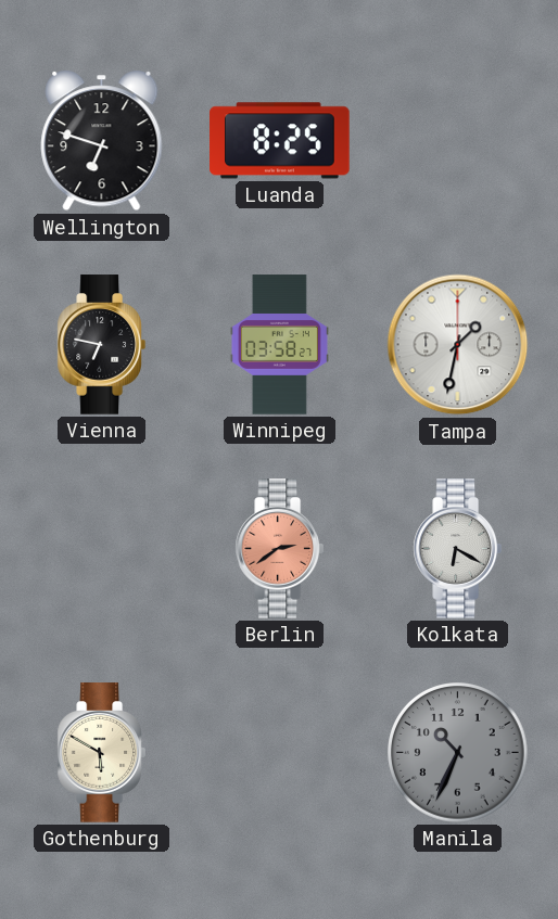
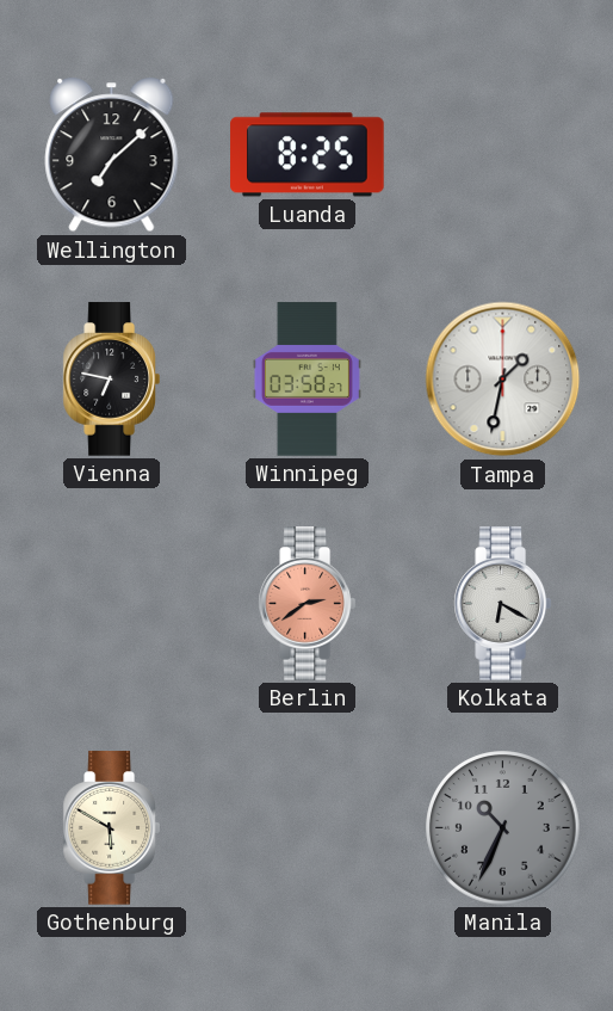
Wellington: 6:48 -> 7:08 (112, 155)
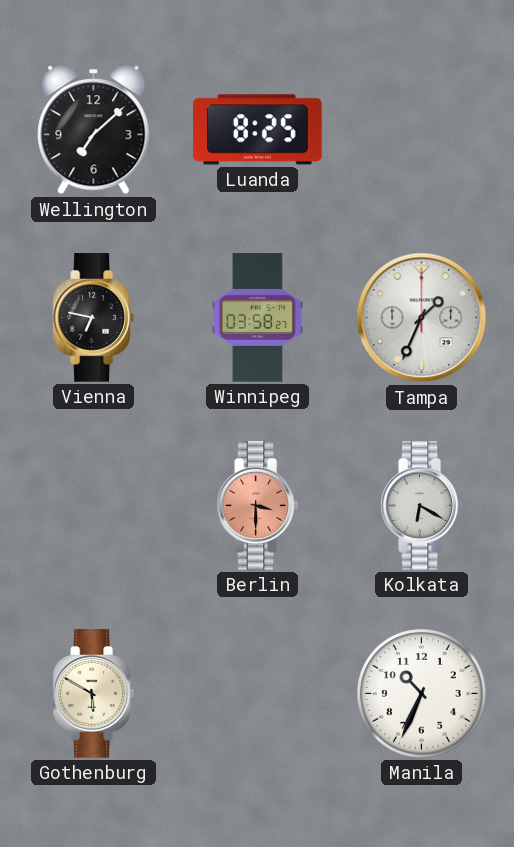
Tampa: 1:32 -> 1:34 (422, 318)
Berlin: 2:39 -> 3:30 (257, 506)
Manila dial: grey -> white (422, 694)
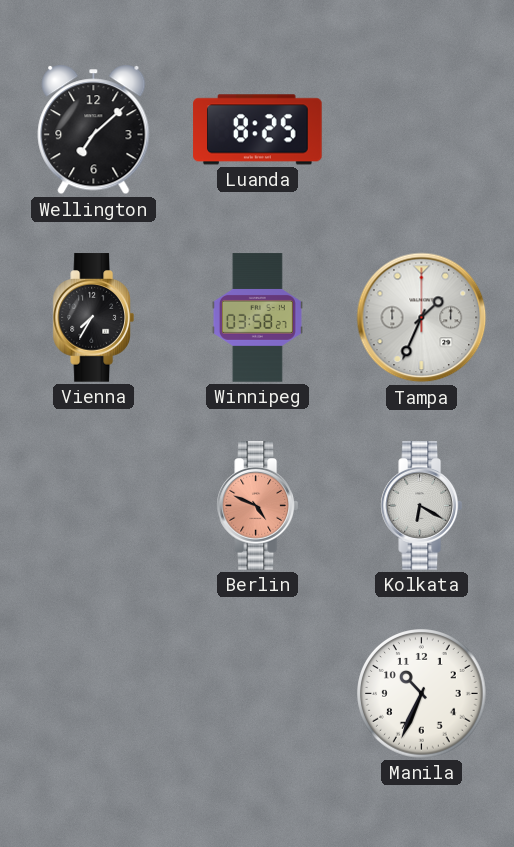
Vienna: 6:47 -> 7:35 (93, 318)
Berlin: 3:30 -> 4:49 (257, 506)
Gothenburg: 5:50 -> none (93, 694)
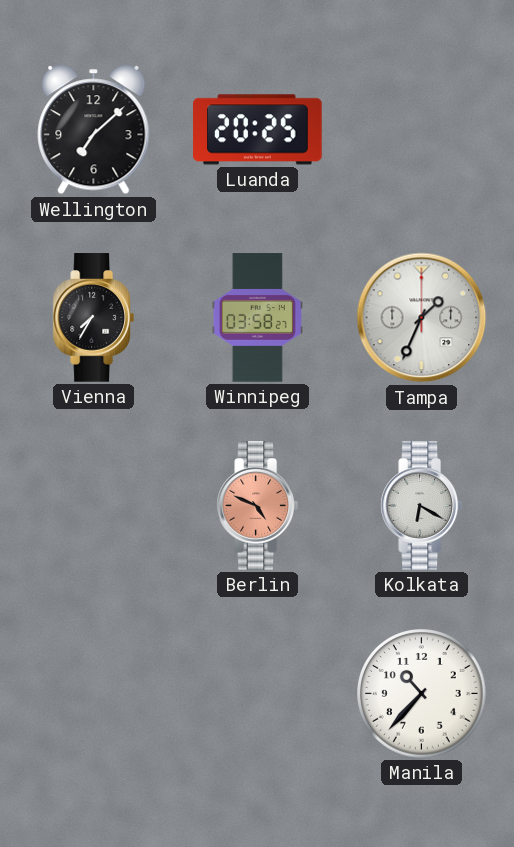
Luanda: 8:25 -> 20:25 (258, 130)
Manila: 10:34 -> 10:37 (422, 694)
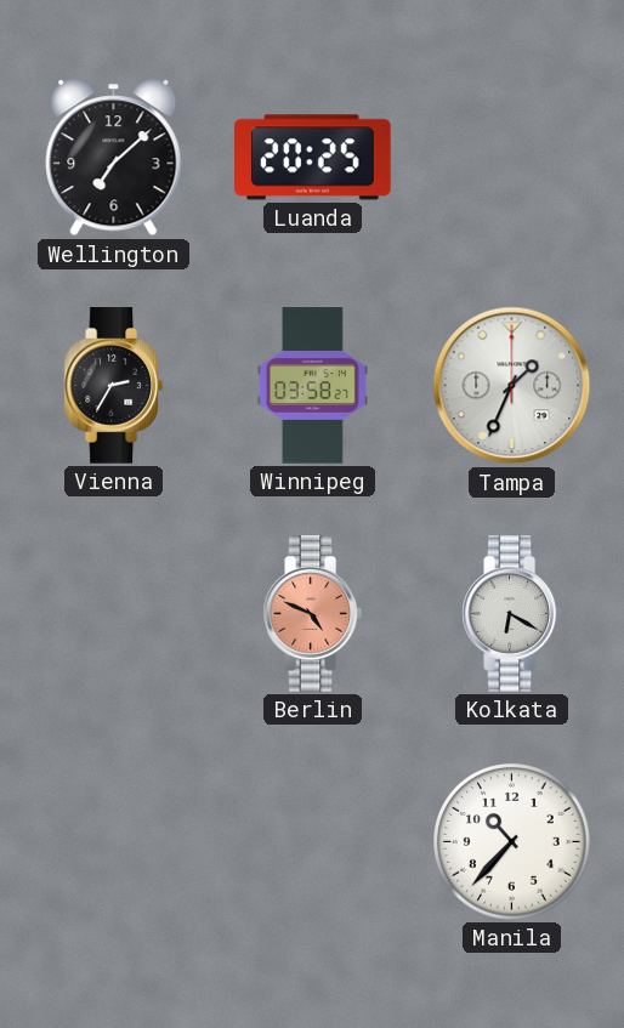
Vienna: 7:35 -> 2:35 (113, 386)
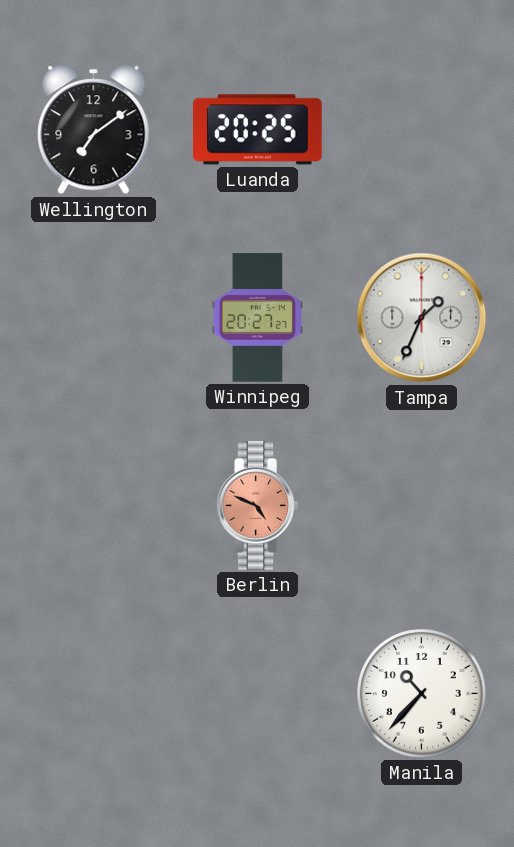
Wellington: 7:08 -> 7:09 (94, 130)
Vienna: 2:35 -> none (113, 386)
Winnipeg: 03:58 -> 20:27 (257, 318)
Kolkata: 6:20 -> none (511, 614)
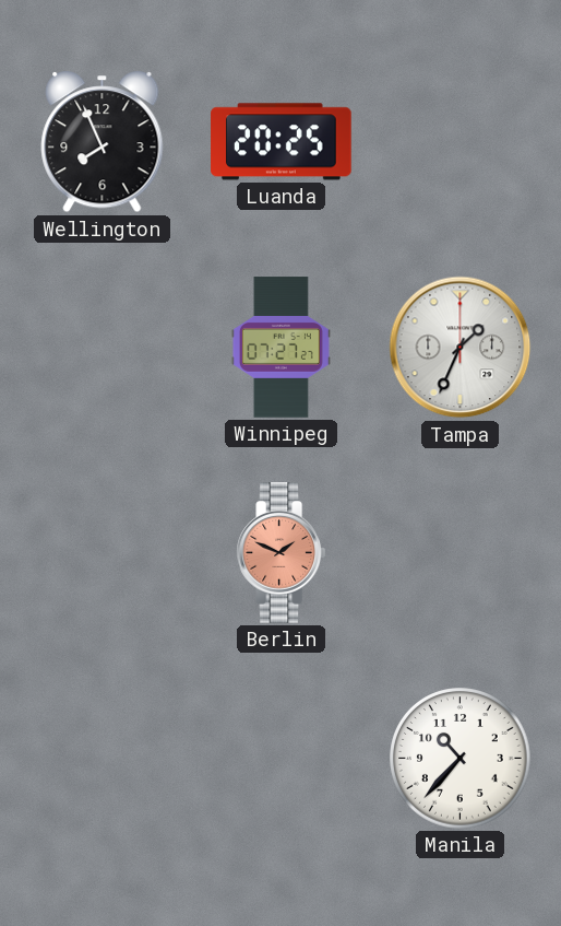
Wellington: 7:09 -> 7:56 (103, 142)
Winnipeg: 20:27 -> 07:27 (280, 348)
Berlin: 4:49 -> 1:49 (280, 553)
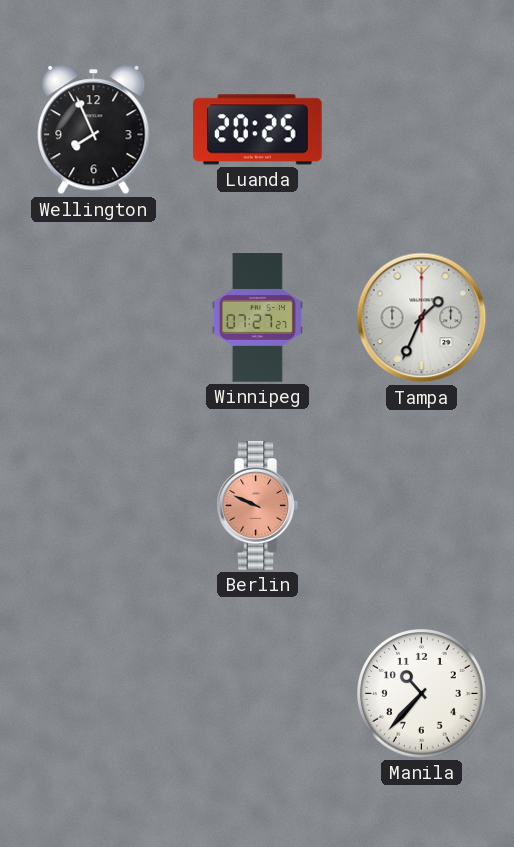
Berlin: 1:49 -> 9:49 (257, 506)
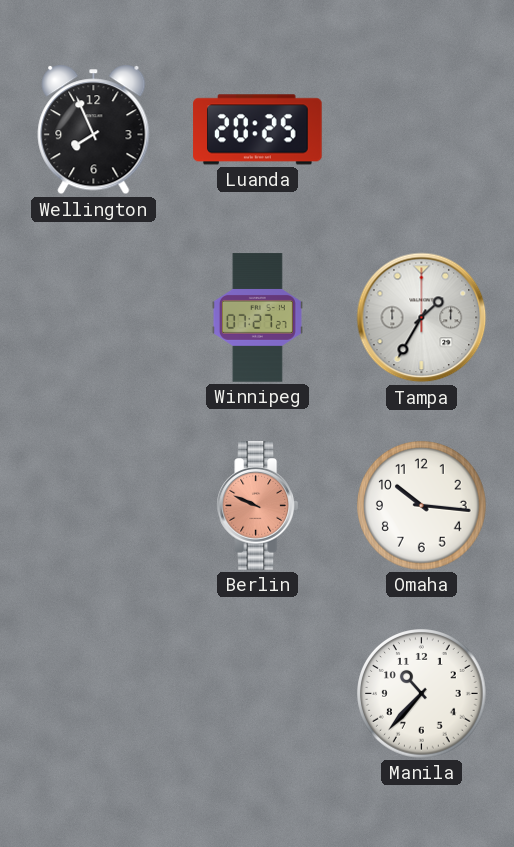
Tampa: 1:34 -> 1:35 (422, 318)
Omaha: none -> 10:16 (422, 506)
